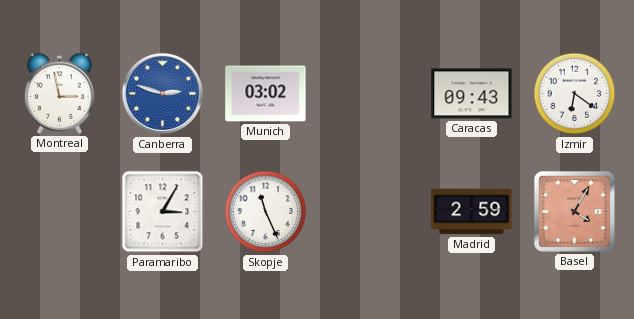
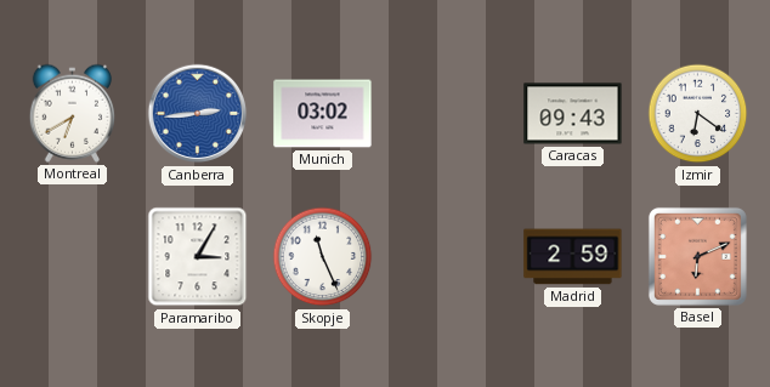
Montreal: 2:58 -> 6:40 (72, 113)
Canberra: 2:48 -> 2:44 (198, 114)
Basel: 4:05 -> 6:11 (697, 256)
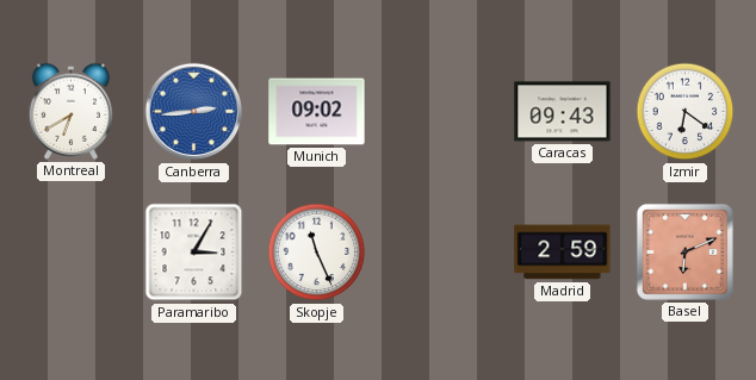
Munich: 03:02 -> 09:02 (317, 112)
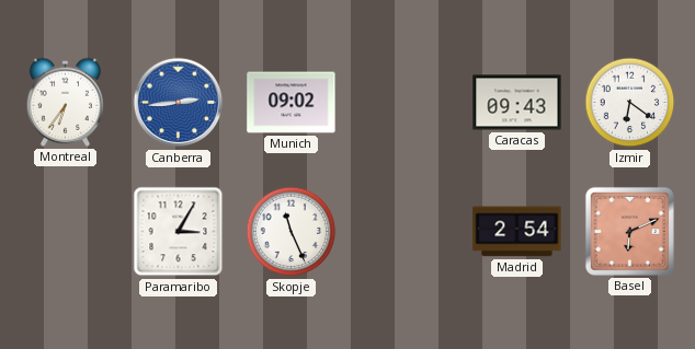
Montreal: 6:40 -> 6:36 (65, 102)
Madrid: 2:59 -> 2:54 (517, 232)
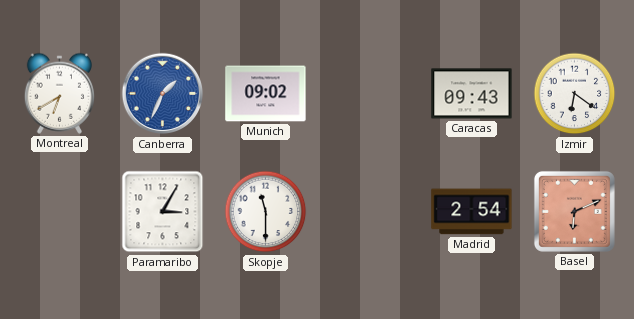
Montreal: 6:36 -> 6:40 (59, 93)
Canberra: 2:44 -> 1:34 (163, 94)
Skopje: 11:26 -> 11:30 (266, 212)
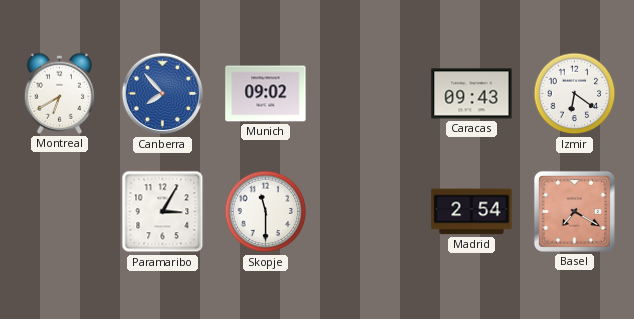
Canberra: 1:34 -> 7:53 (163, 94)
Basel: 6:11 -> 7:20 (574, 211)
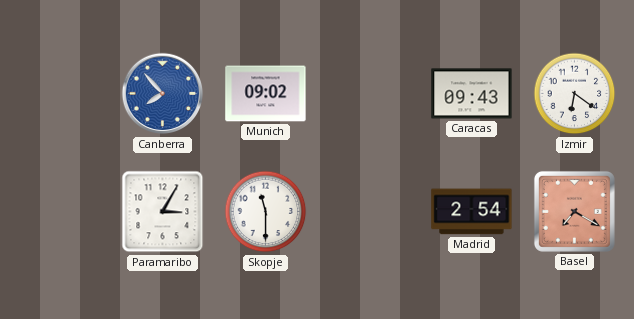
Montreal: 6:40 -> none (59, 93)
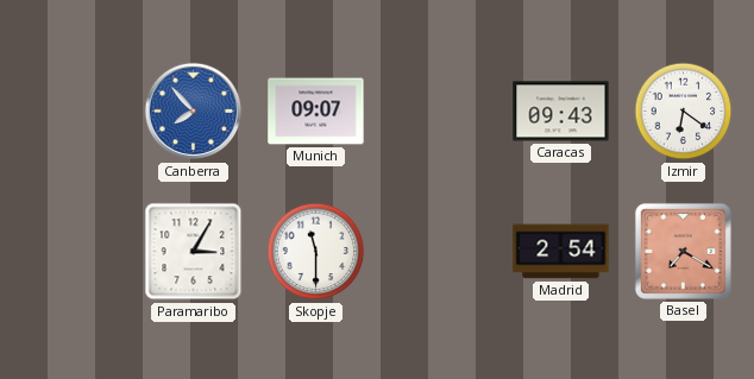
Munich: 09:02 -> 09:07 (316, 112)
